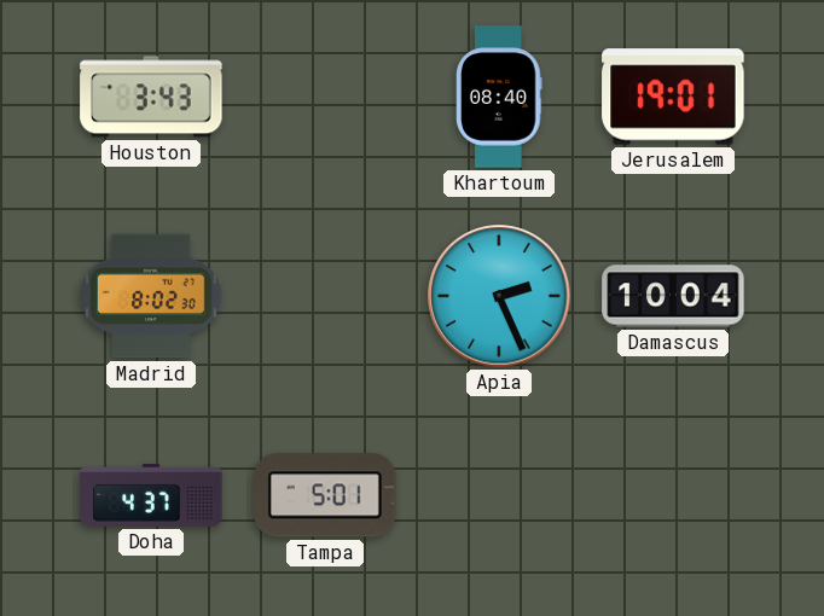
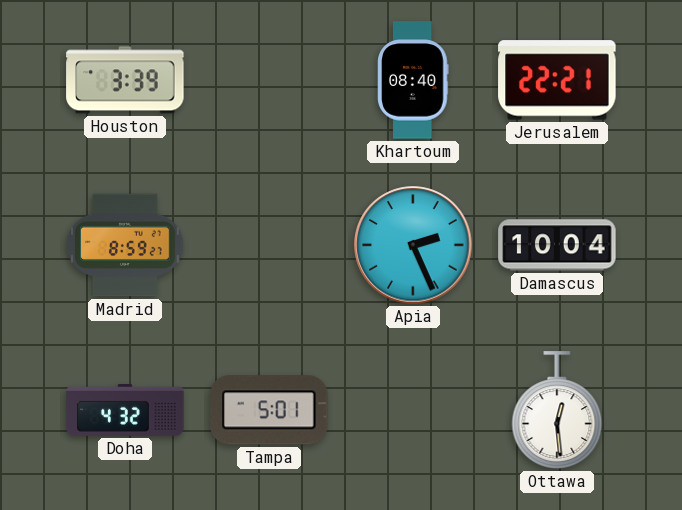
Houston: 3:43 -> 3:39 (125, 80)
Jerusalem: 19:01 -> 22:21 (557, 80)
Madrid: 8:02 -> 8:59 (125, 245)
Doha: 4:37 -> 4:32 (125, 411)
Ottawa: none -> 12:29 (557, 410)
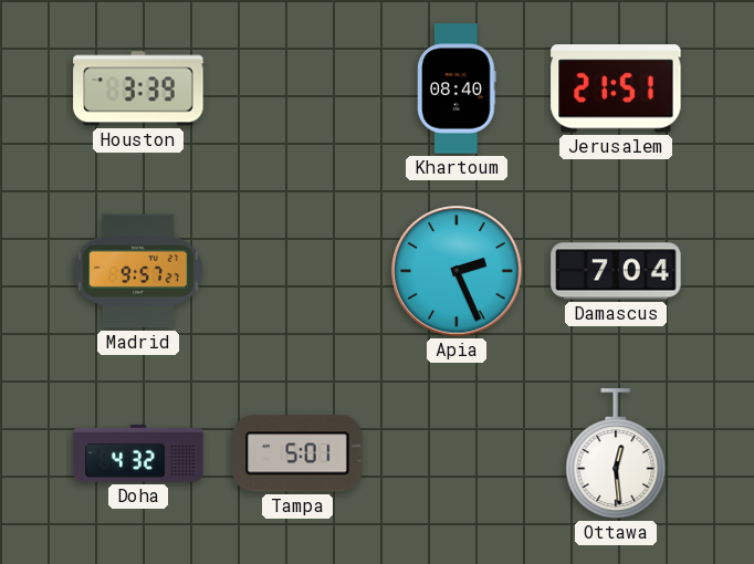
Jerusalem: 22:21 -> 21:51 (616, 88)
Madrid: 8:59 -> 9:57 (138, 271)
Damascus: 10:04 -> 7:04 (616, 271)
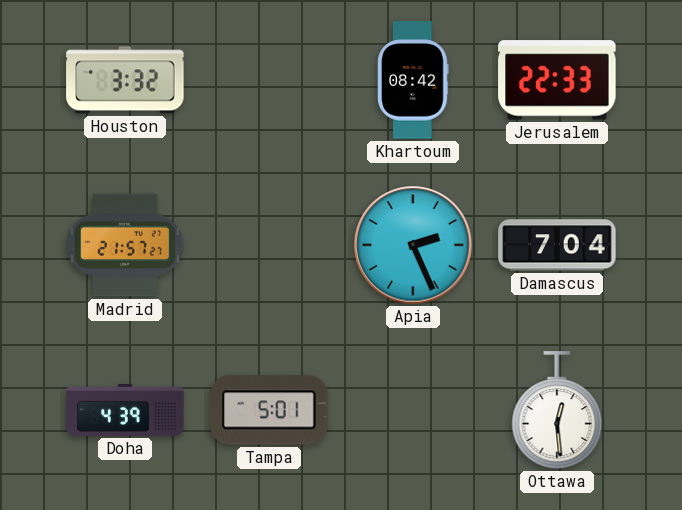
Houston: 3:39 -> 3:32 (125, 80)
Khartoum: 08:40 -> 08:42 (413, 80)
Jerusalem: 21:51 -> 22:33 (557, 80)
Madrid: 9:57 -> 21:57 (125, 245)
Doha: 4:32 -> 4:39 (125, 411)
